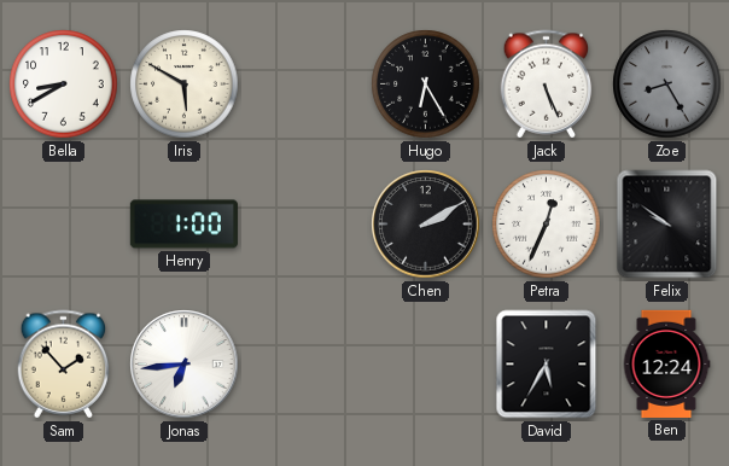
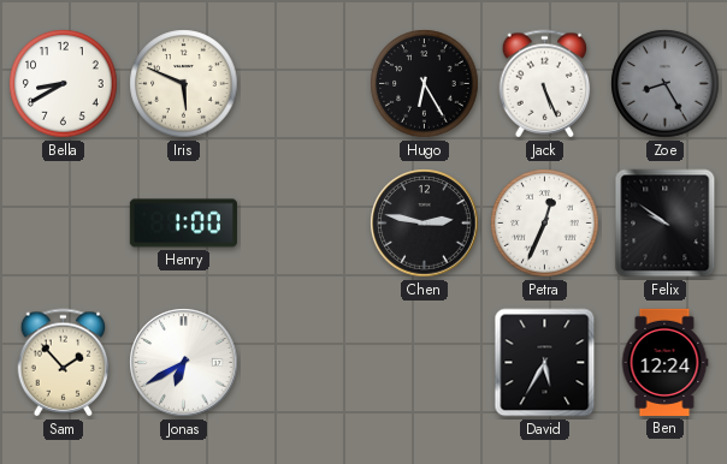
Iris: 5:50 -> 5:49 (184, 84)
Chen: 2:10 -> 2:47 (425, 224)
Jonas: 6:44 -> 6:40 (184, 363)
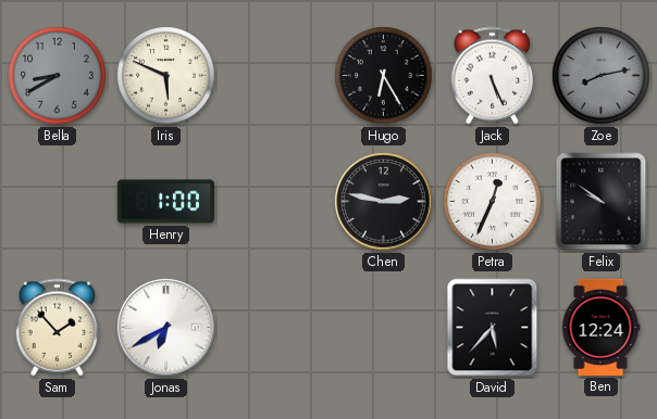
Bella dial: white -> grey (58, 76)
Zoe: 8:25 -> 8:13 (602, 76)
David: 5:35 -> 5:37 (493, 328)
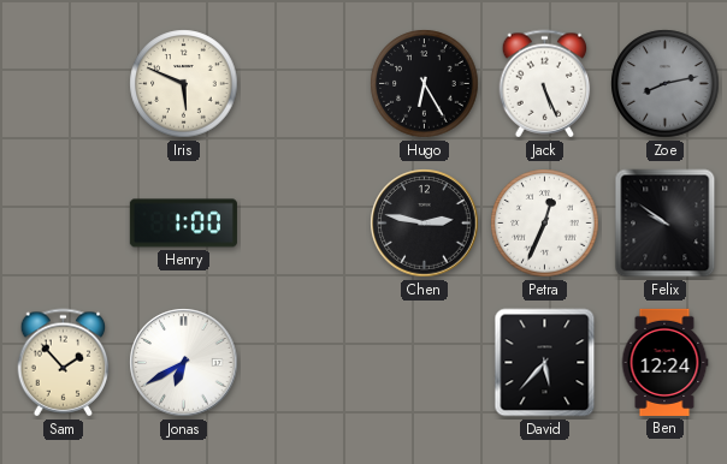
Bella: 8:40 -> none (58, 76)
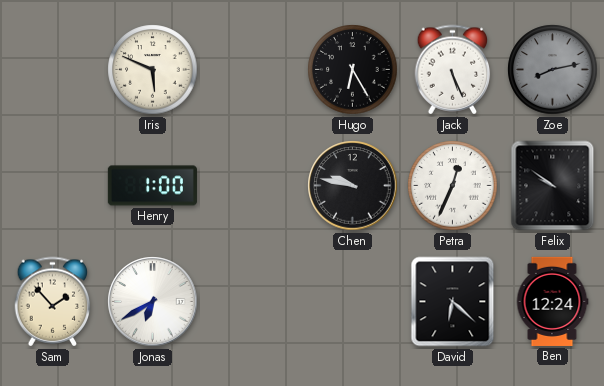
Chen: 2:47 -> 9:47 (353, 186)
David: 5:37 -> 6:22 (453, 302)
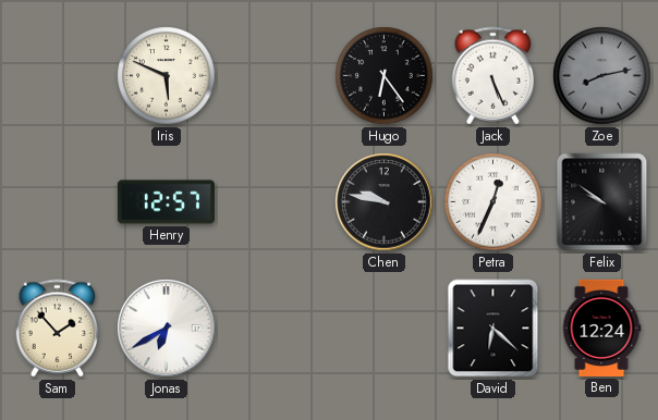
Hugo: 6:25 -> 6:24 (385, 76)
Henry: 1:00 -> 12:57 (166, 202)
